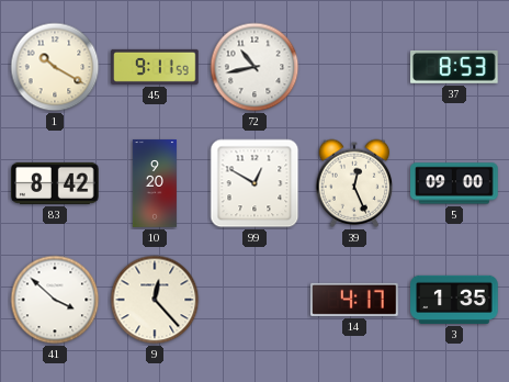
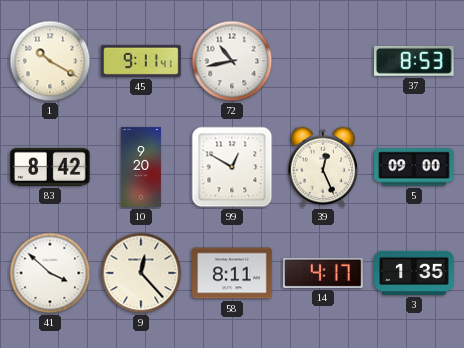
45: 9:11:59 -> 9:11:41 (141, 61)
58: none -> 8:11 (232, 273)
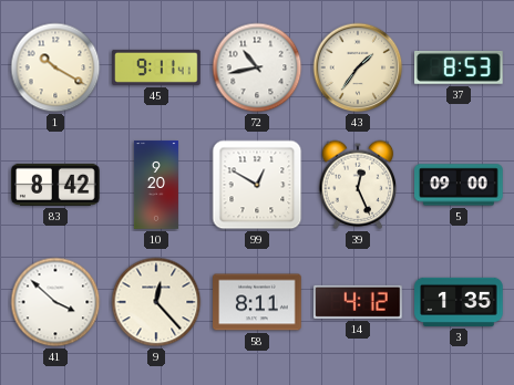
43: none -> 1:36 (358, 67)
14: 4:17 -> 4:12 (358, 302)
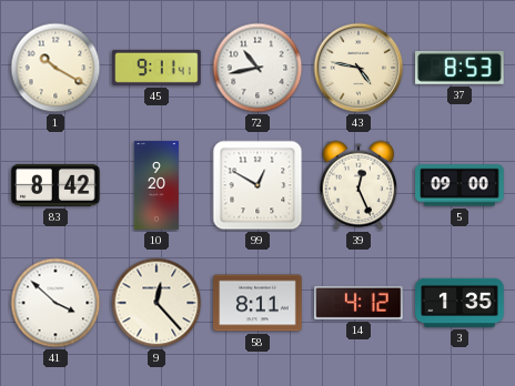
43: 1:36 -> 4:47 (359, 68)
